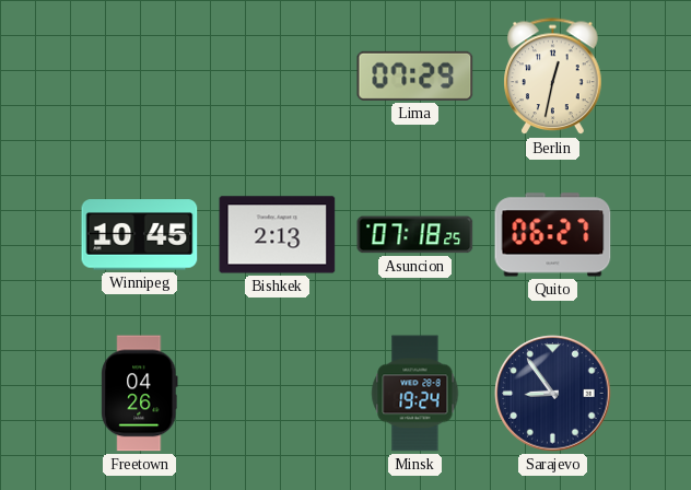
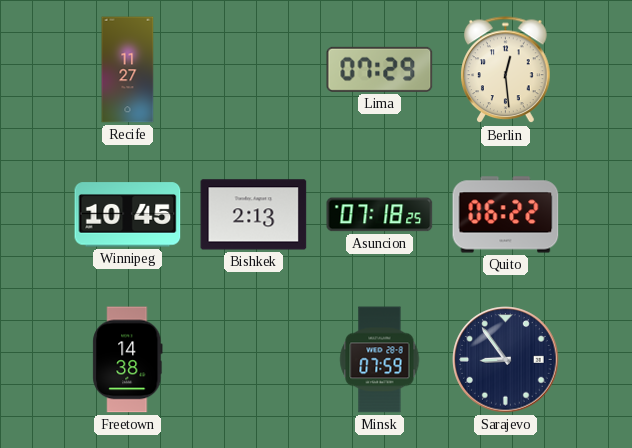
Recife: none -> 11:27 (128, 70)
Berlin: 12:32 -> 12:29 (506, 70)
Quito: 06:27 -> 06:22 (506, 215)
Freetown: 04:26 -> 14:38 (128, 360)
Minsk: 19:24 -> 07:59 (380, 360)
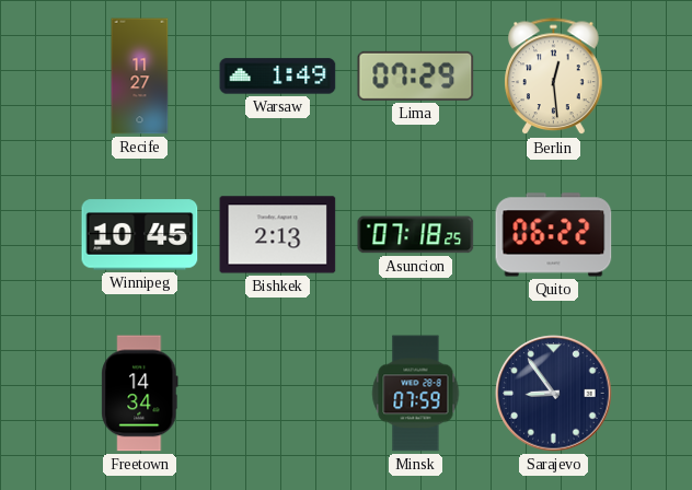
Warsaw: none -> 1:49 (278, 77)
Freetown: 14:38 -> 14:34 (140, 394)
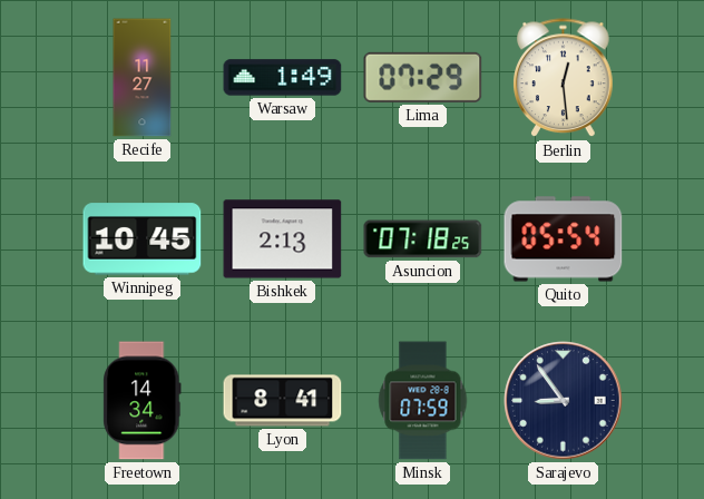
Quito: 06:22 -> 05:54 (564, 239)
Lyon: none -> 8:41 (283, 401)
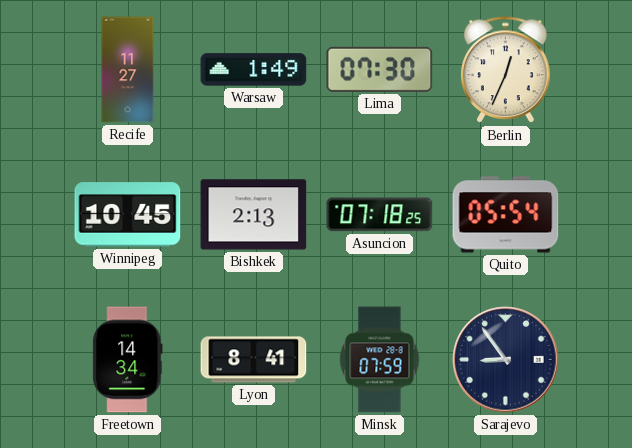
Lima: 07:29 -> 07:30 (380, 69)
Berlin: 12:29 -> 12:34 (506, 70)
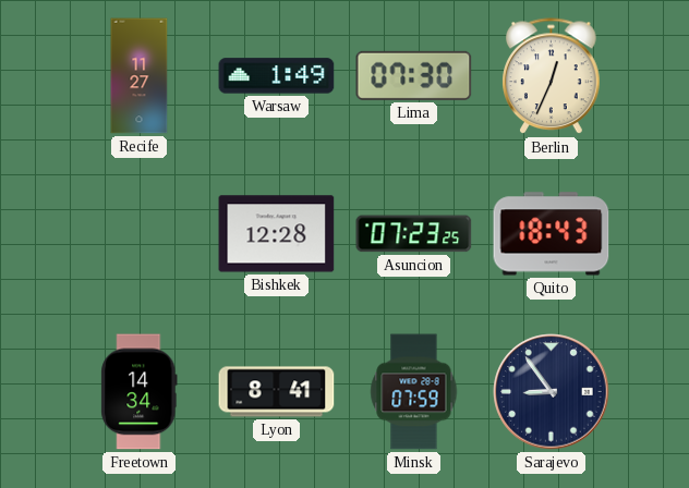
Winnipeg: 10:45 -> none (128, 215)
Bishkek: 2:13 -> 12:28 (277, 234)
Asuncion: 07:18 -> 07:23 (414, 234)
Quito: 05:54 -> 18:43 (552, 234)
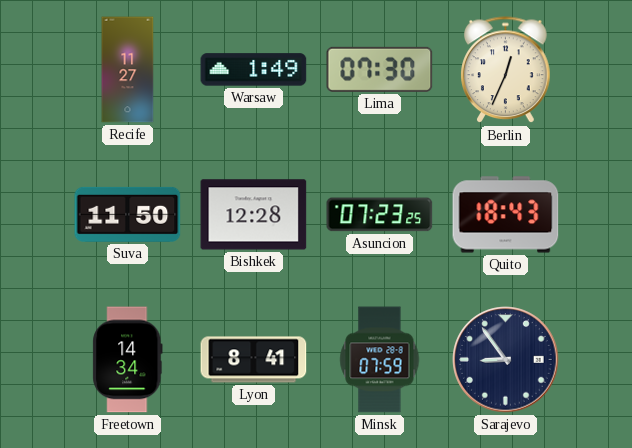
Suva: none -> 11:50 (128, 214)
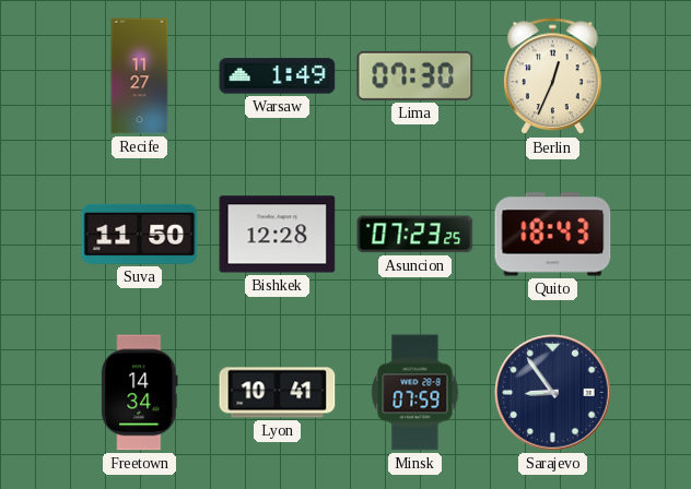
Lyon: 8:41 -> 10:41 (278, 393)
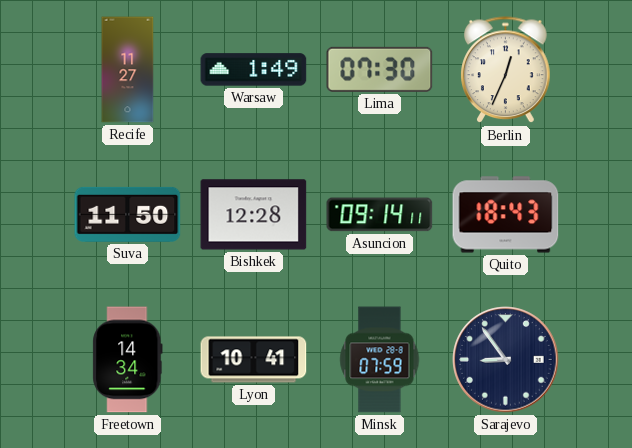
Asuncion: 07:23 -> 09:14 (380, 215)
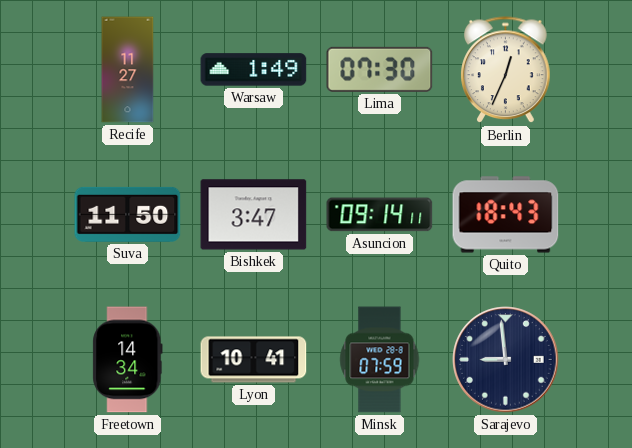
Bishkek: 12:28 -> 3:47 (254, 215)
Sarajevo: 8:54 -> 8:59 (506, 360)
